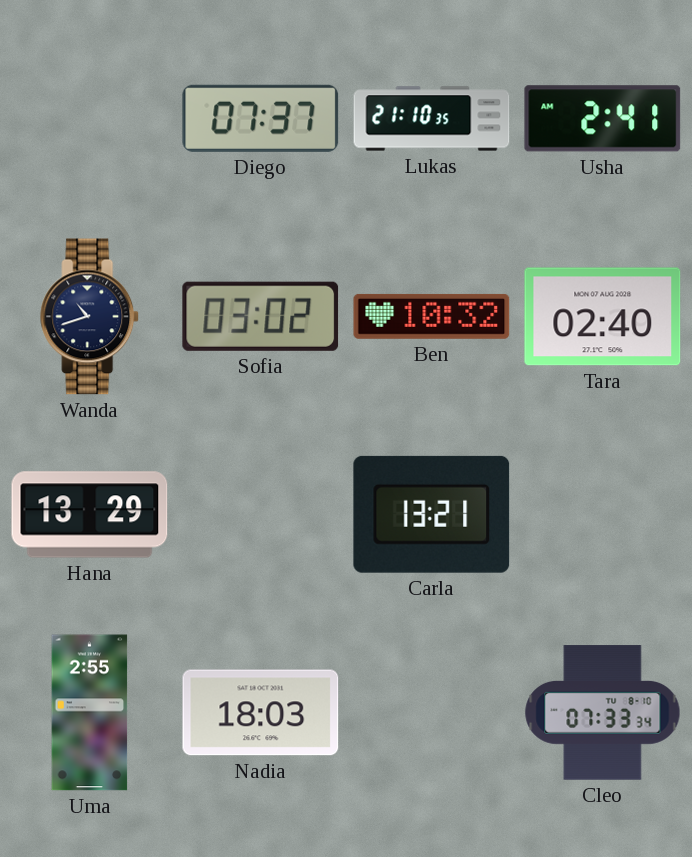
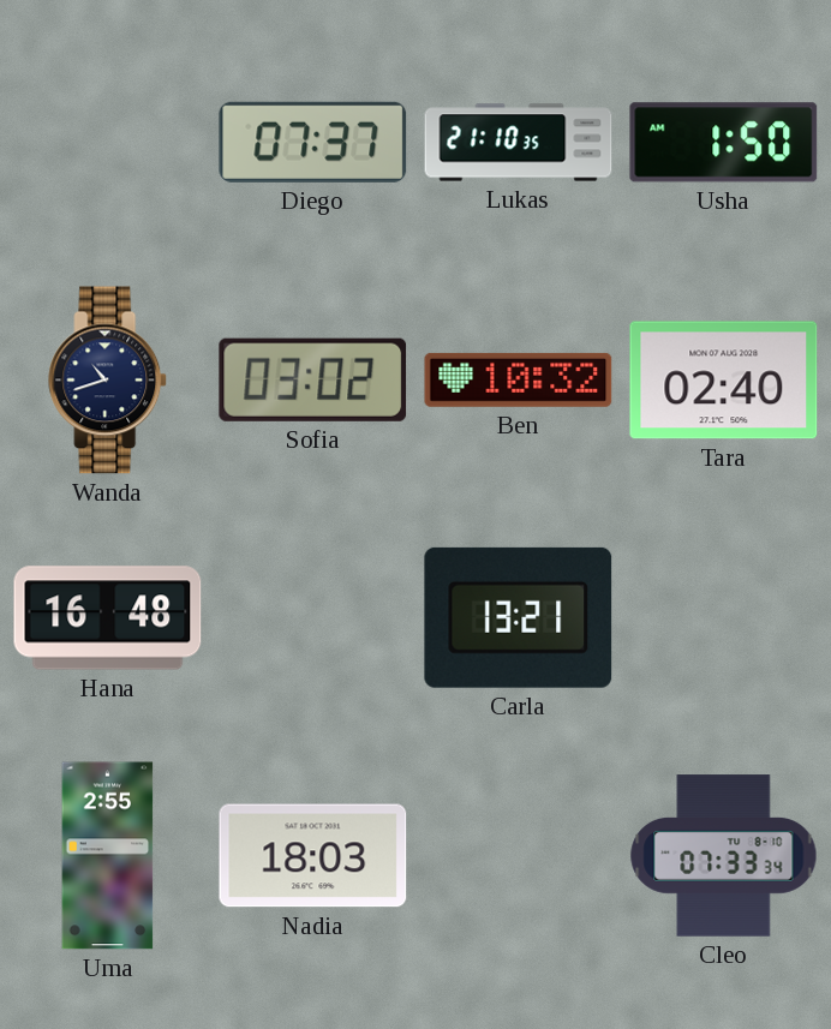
Usha: 2:41 -> 1:50 (724, 143)
Hana: 13:29 -> 16:48 (108, 618)
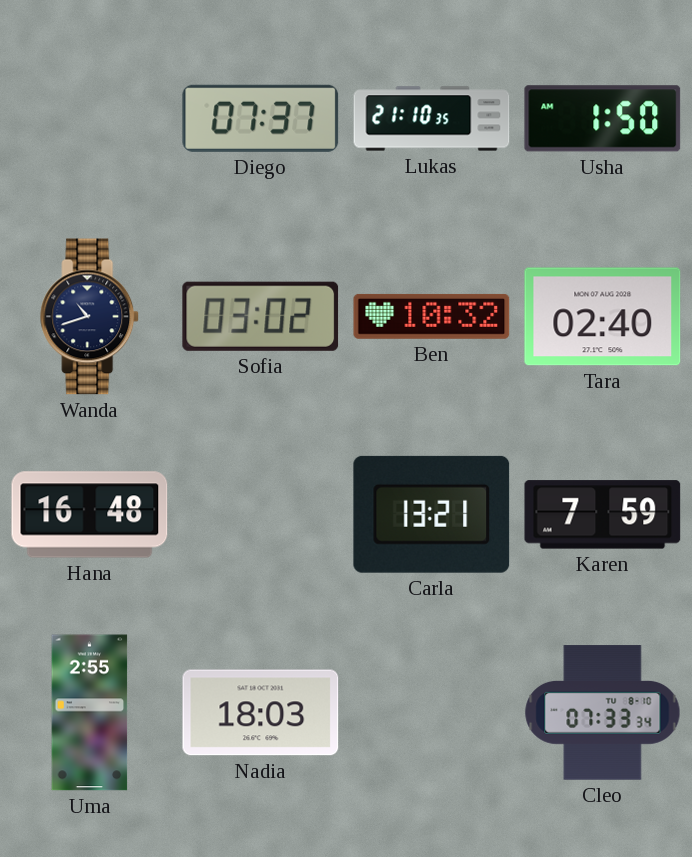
Karen: none -> 7:59 (603, 515)
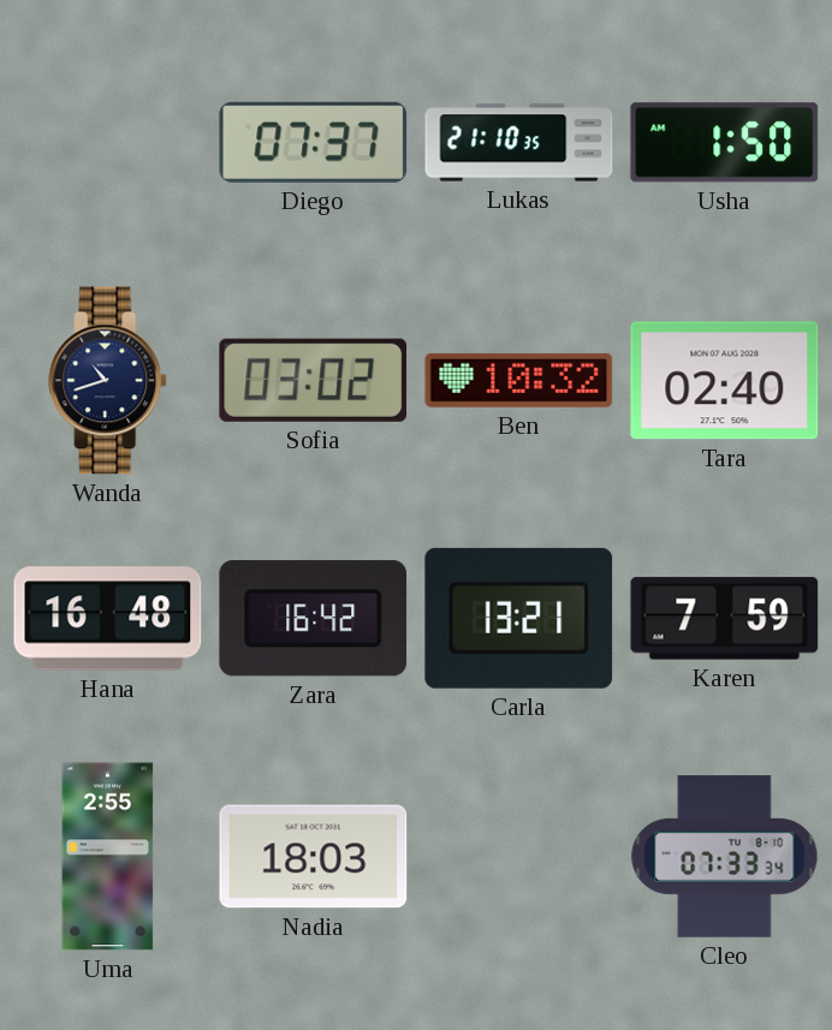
Zara: none -> 16:42 (314, 619)
